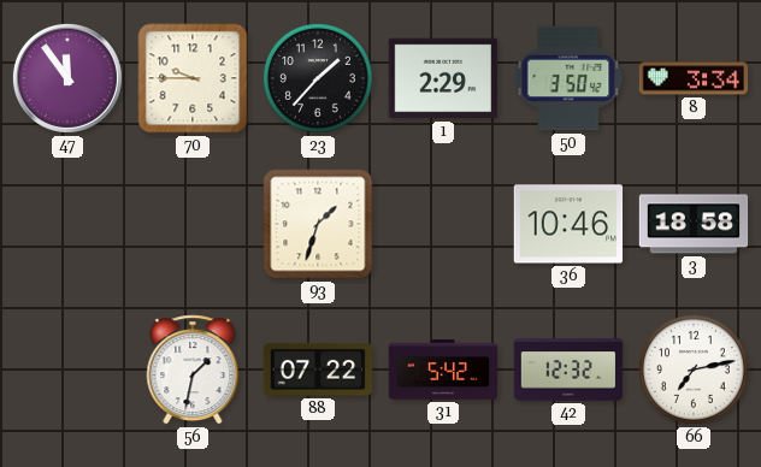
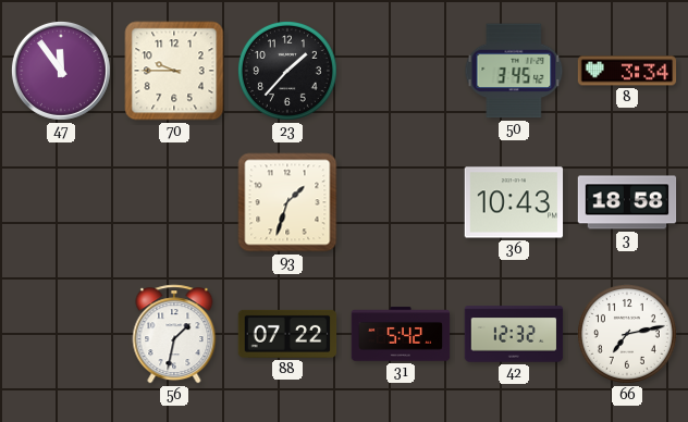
1: 2:29 -> none (443, 78)
50: 3:50 -> 3:45 (514, 71)
36: 10:46 -> 10:43 (514, 202)
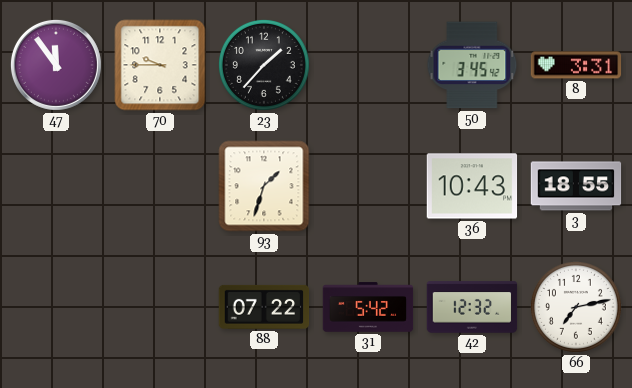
8: 3:34 -> 3:31 (576, 65)
3: 18:58 -> 18:55 (576, 186)
56: 1:32 -> none (174, 334)
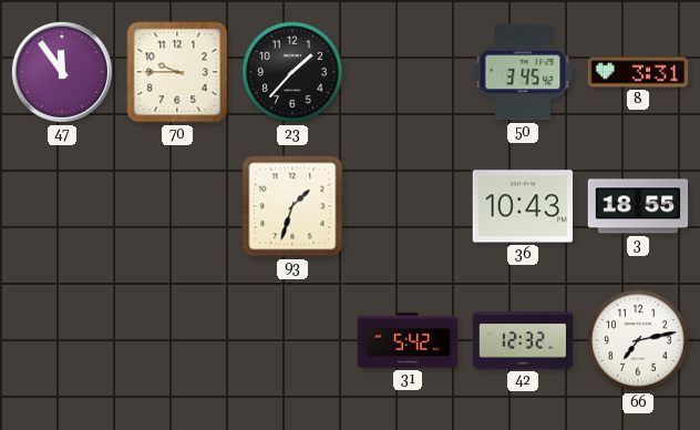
88: 07:22 -> none (264, 307)
